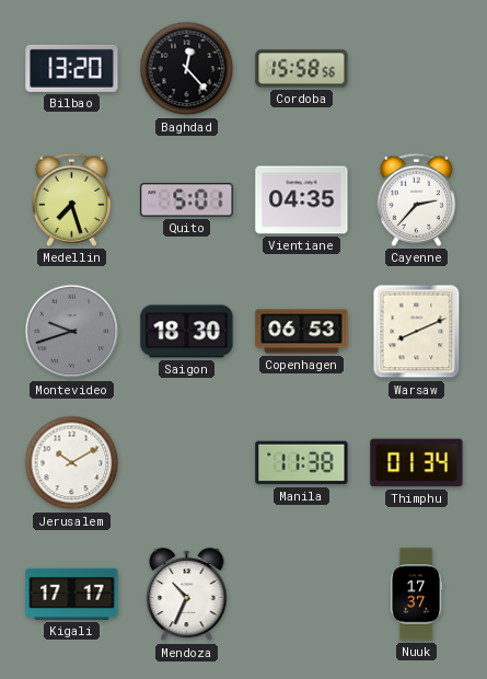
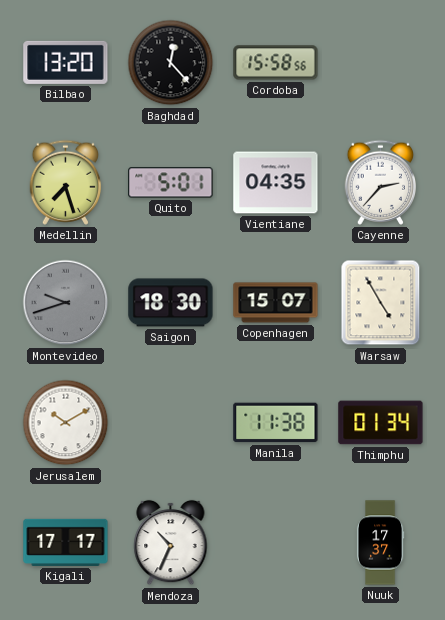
Copenhagen: 06:53 -> 15:07 (276, 303)
Warsaw: 8:11 -> 4:55 (381, 303)
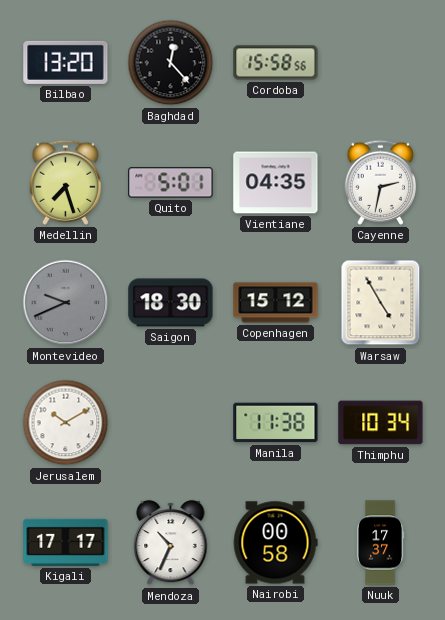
Cayenne: 2:37 -> 2:32 (381, 182)
Montevideo: 9:42 -> 9:41 (66, 303)
Copenhagen: 15:07 -> 15:12 (276, 303)
Thimphu: 01:34 -> 10:34 (381, 423)
Nairobi: none -> 00:58 (275, 543)
